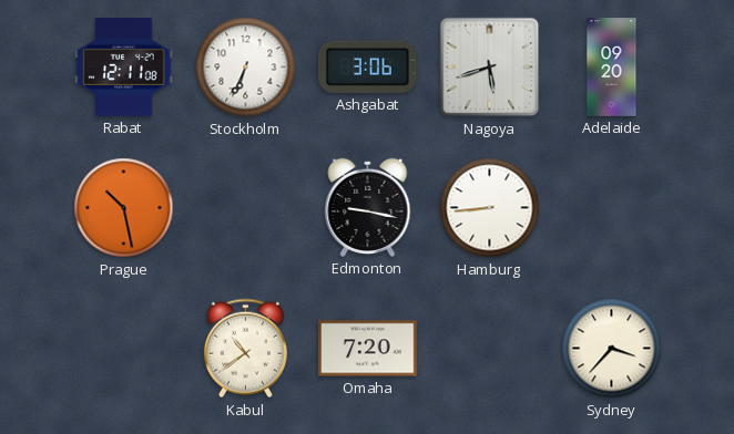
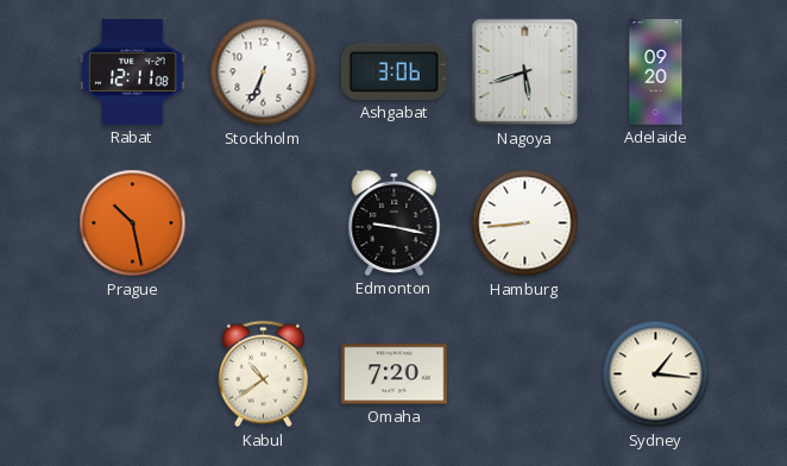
Sydney: 3:37 -> 1:16 (656, 374)
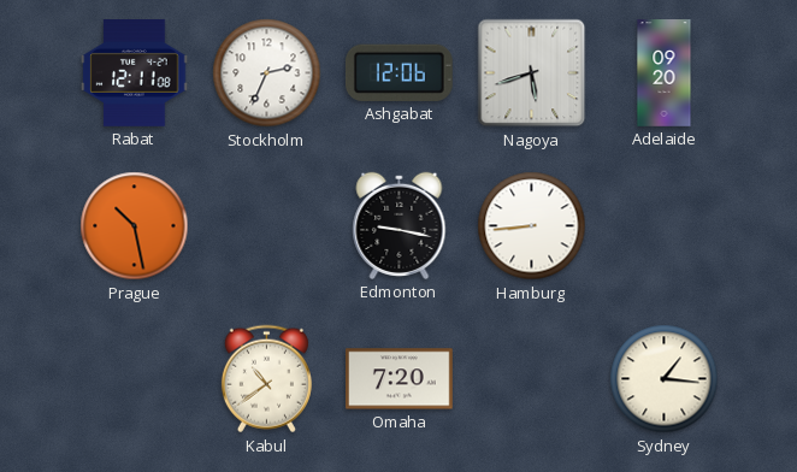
Stockholm: 6:34 -> 2:34 (267, 73)
Ashgabat: 3:06 -> 12:06 (398, 72)
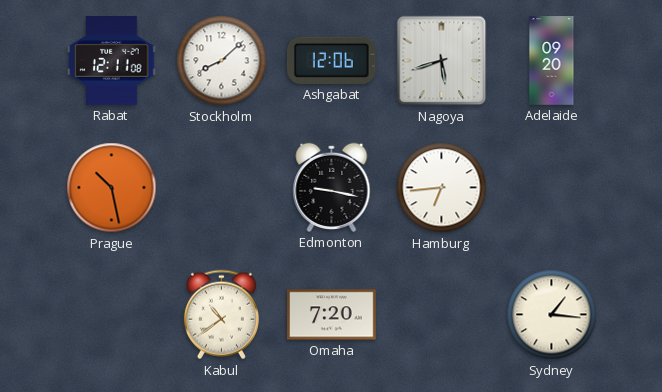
Stockholm: 2:34 -> 8:08 (222, 61)
Hamburg: 8:44 -> 6:44 (442, 188)
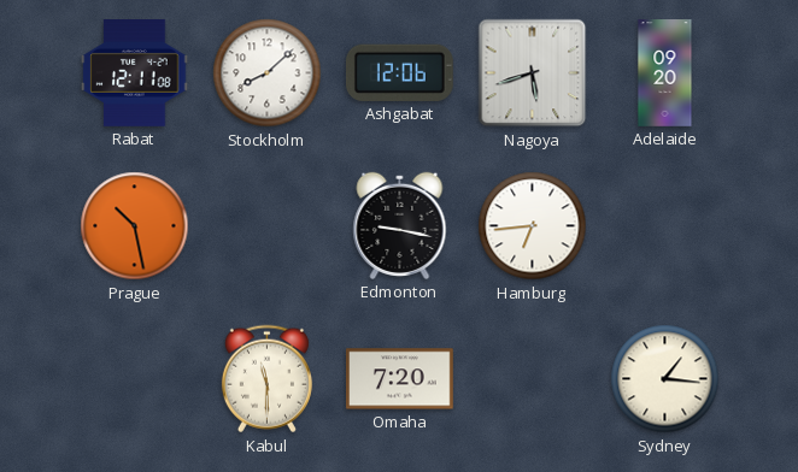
Kabul: 10:39 -> 11:30 (266, 379)
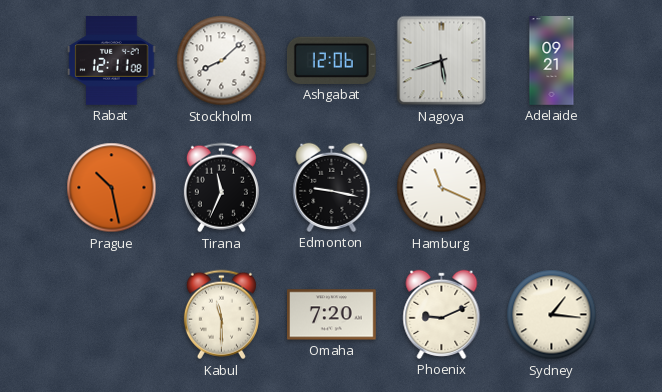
Adelaide: 09:20 -> 09:21 (552, 61)
Tirana: none -> 11:34 (221, 188)
Hamburg: 6:44 -> 11:19 (442, 188)
Phoenix: none -> 9:11 (442, 314)
